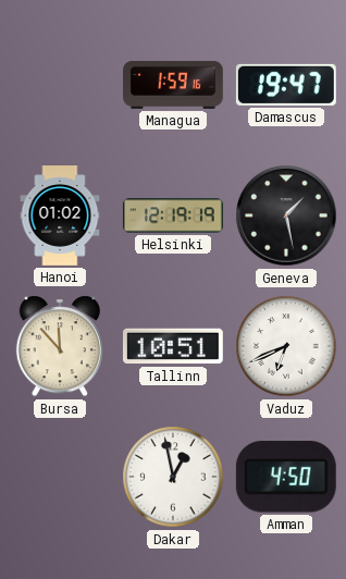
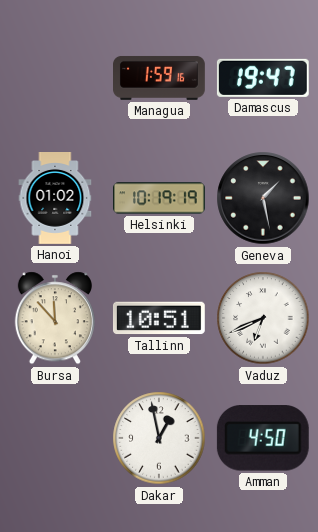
Helsinki: 12:19 -> 10:19 (160, 198)
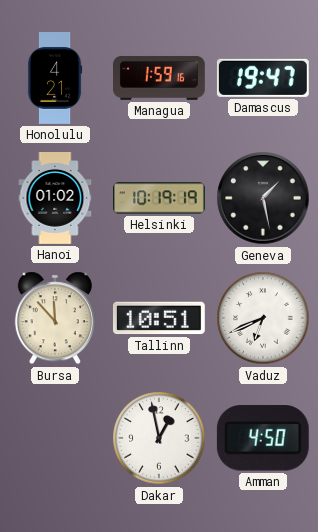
Honolulu: none -> 4:21 (55, 79)
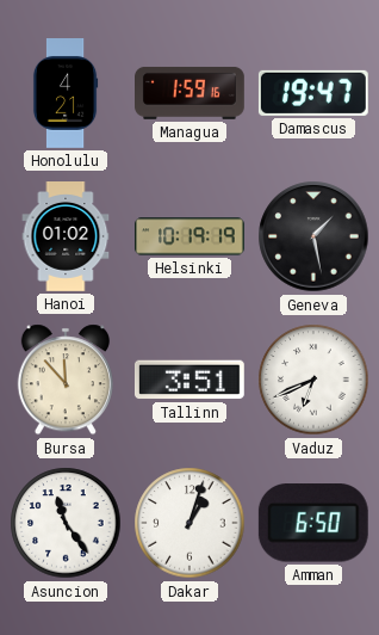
Tallinn: 10:51 -> 3:51 (189, 380)
Asuncion: none -> 11:24 (66, 523)
Dakar: 12:58 -> 1:03 (189, 523)
Amman: 4:50 -> 6:50 (313, 523)
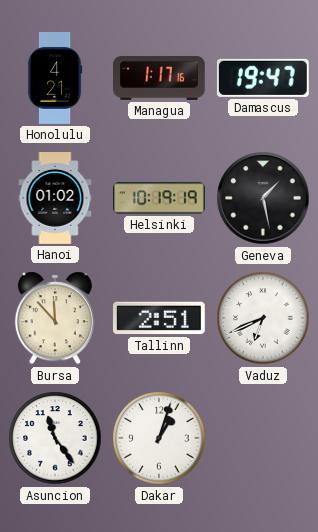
Managua: 1:59 -> 1:17 (160, 78)
Tallinn: 3:51 -> 2:51 (159, 318)
Amman: 6:50 -> none (313, 523)
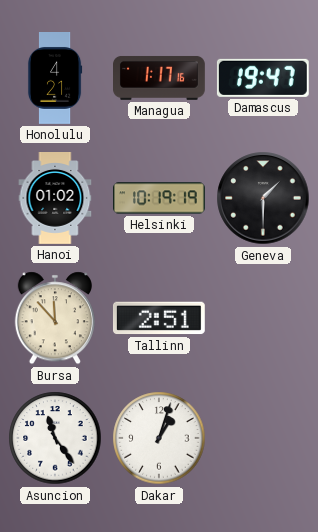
Geneva: 1:28 -> 1:30 (263, 198)
Vaduz: 6:41 -> none (263, 318)
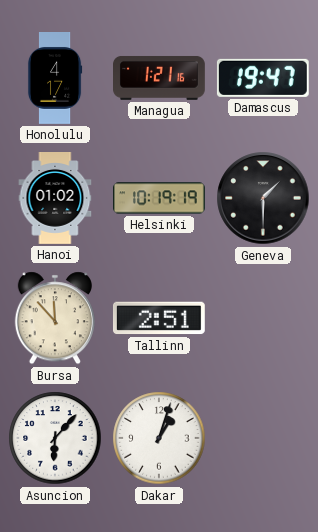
Honolulu: 4:21 -> 4:17 (55, 79)
Managua: 1:17 -> 1:21 (160, 78)
Asuncion: 11:24 -> 6:07 (55, 438)
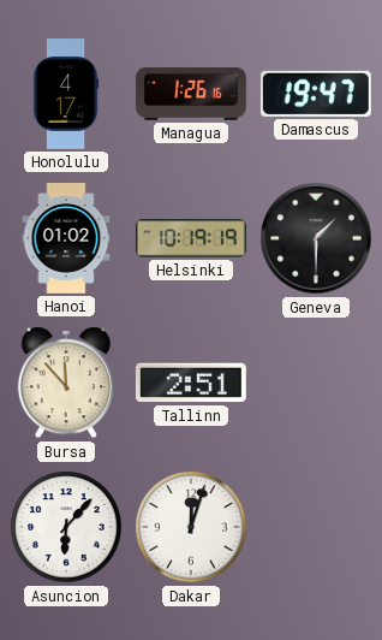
Managua: 1:21 -> 1:26 (192, 94)
Dakar: 1:03 -> 12:03 (191, 527)
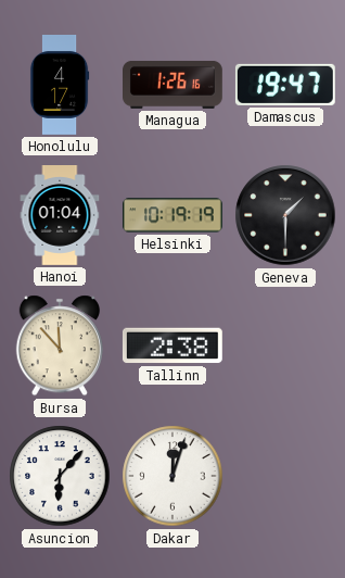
Hanoi: 01:02 -> 01:04 (60, 216)
Tallinn: 2:51 -> 2:38 (173, 345)
